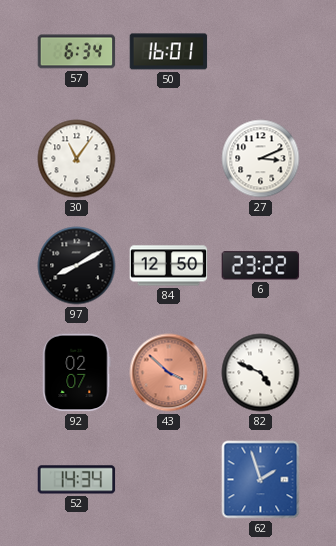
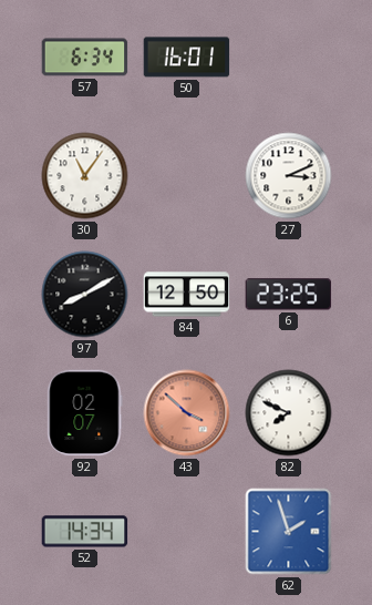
6: 23:22 -> 23:25 (289, 295)
82: 4:49 -> 7:49 (289, 413)
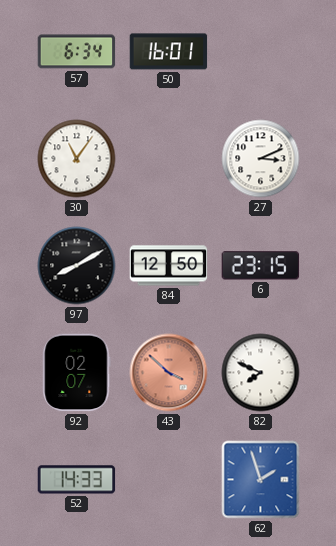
6: 23:25 -> 23:15 (261, 266)
52: 14:34 -> 14:33 (77, 480)
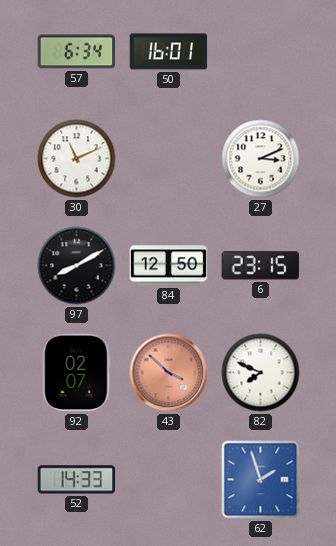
30: 11:06 -> 11:11 (77, 159)
